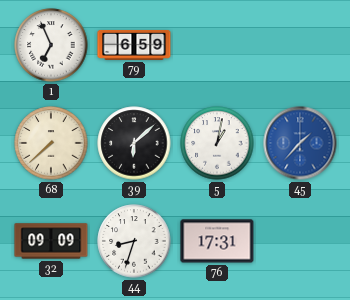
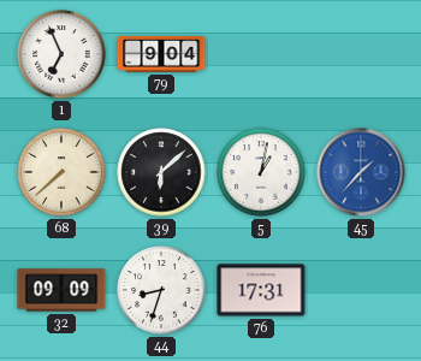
79: 6:59 -> 9:04 (161, 54)
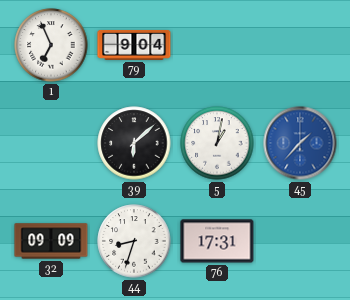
68: 7:38 -> none (61, 172)
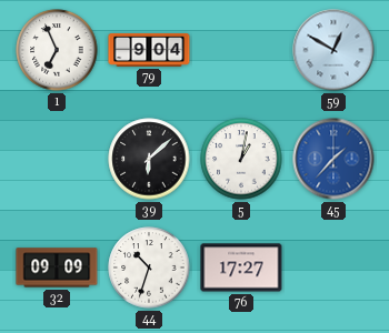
59: none -> 12:50 (333, 50)
44: 8:33 -> 10:33 (149, 268)
76: 17:31 -> 17:27 (241, 268)
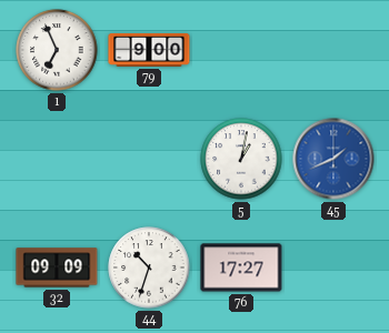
79: 9:04 -> 9:00 (149, 50)
59: 12:50 -> none (333, 50)
39: 6:08 -> none (149, 159)
45: 1:37 -> 1:41 (333, 159)
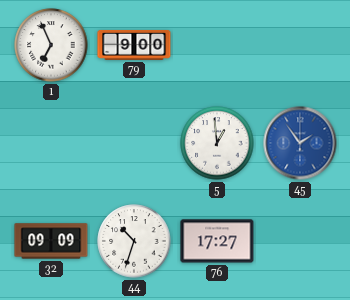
5: 1:02 -> 12:59 (217, 143)
45: 1:41 -> 1:54 (300, 143)
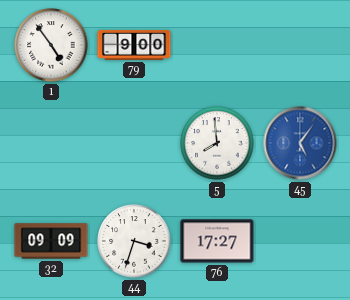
1: 6:56 -> 4:54 (51, 45)
5: 12:59 -> 7:59 (217, 143)
45: 1:54 -> 5:06 (300, 143)
44: 10:33 -> 3:33 (134, 241)
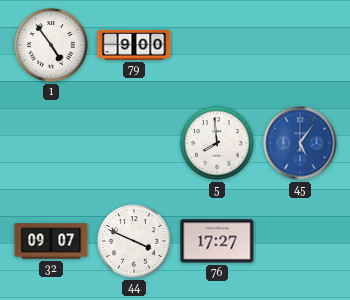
32: 09:09 -> 09:07 (51, 241)
44: 3:33 -> 3:49 (134, 241)
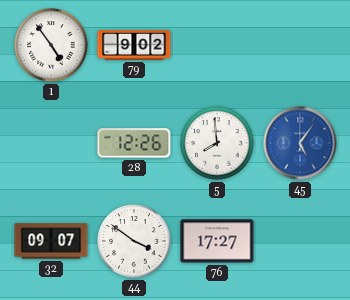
79: 9:00 -> 9:02 (134, 45)
28: none -> 12:26 (134, 143)
44: 3:49 -> 3:51 (134, 241)
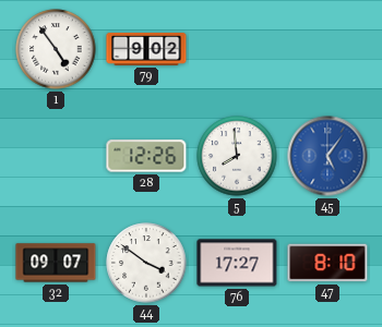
47: none -> 8:10 (327, 263)
